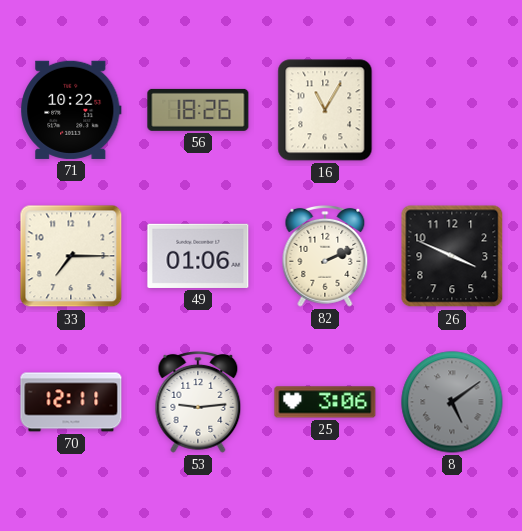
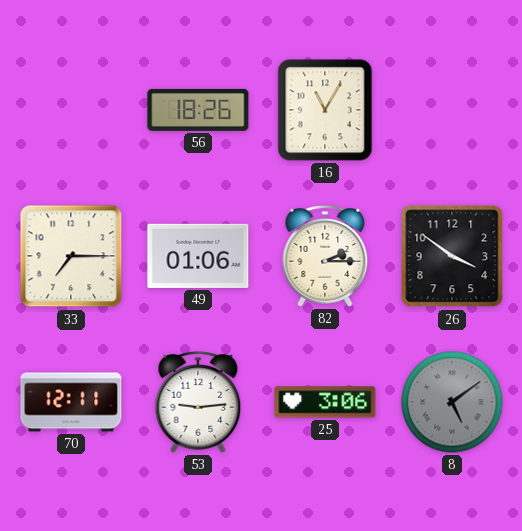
71: 10:22 -> none (71, 110)
82: 2:11 -> 2:15 (325, 257)
26: 3:49 -> 3:51 (452, 256)
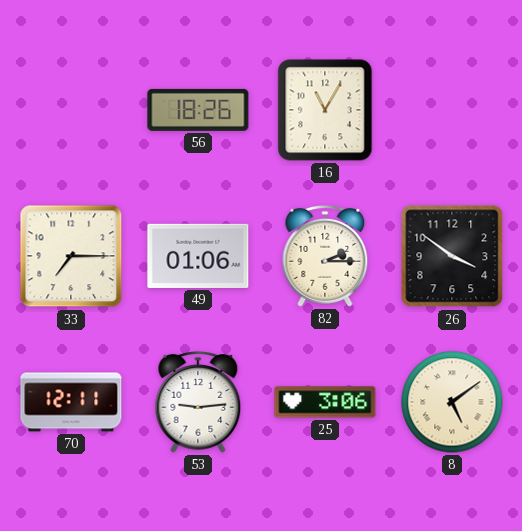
8 dial: grey -> cream (452, 402)
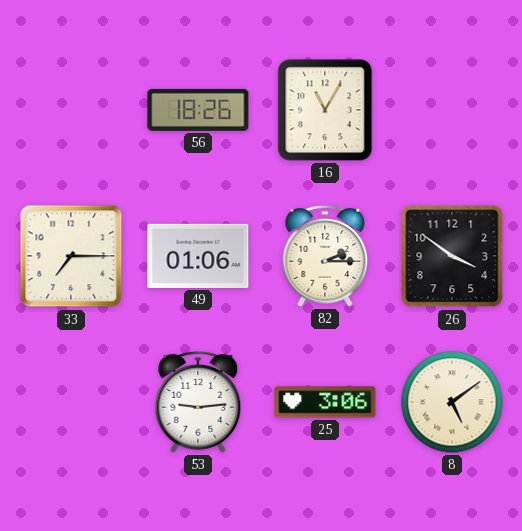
70: 12:11 -> none (71, 402)
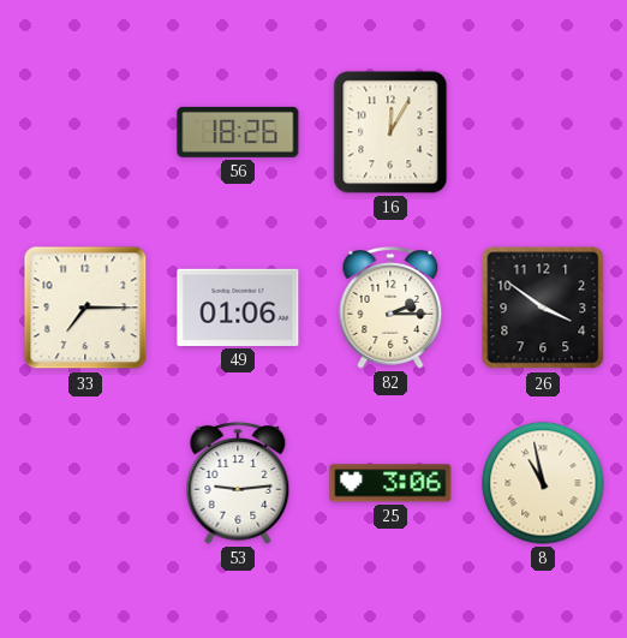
16: 11:05 -> 12:05 (390, 132)
8: 5:09 -> 10:58 (543, 483)
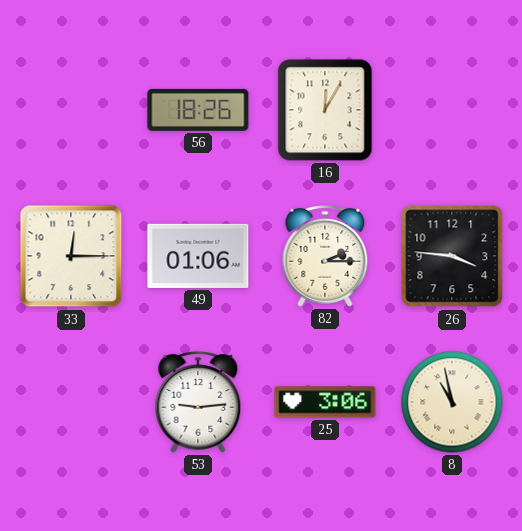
33: 7:15 -> 12:15 (71, 256)
26: 3:51 -> 3:46 (452, 256)
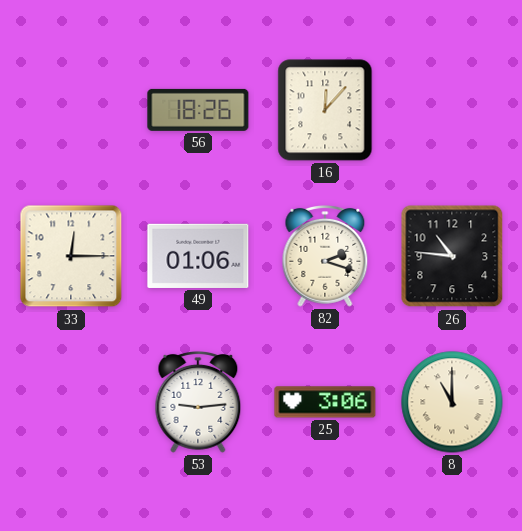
16: 12:05 -> 12:07 (325, 110)
82: 2:15 -> 2:18 (325, 257)
26: 3:46 -> 10:46 (452, 256)
8: 10:58 -> 11:00 (452, 402)
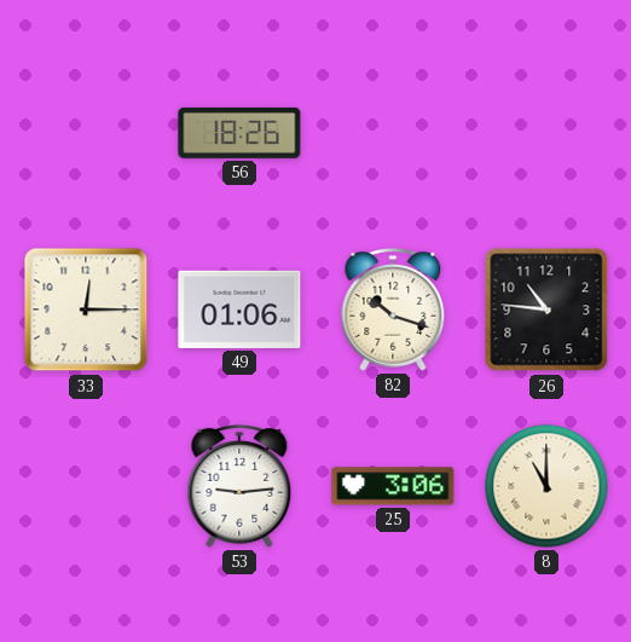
16: 12:07 -> none (325, 110)
82: 2:18 -> 10:18 (393, 311)
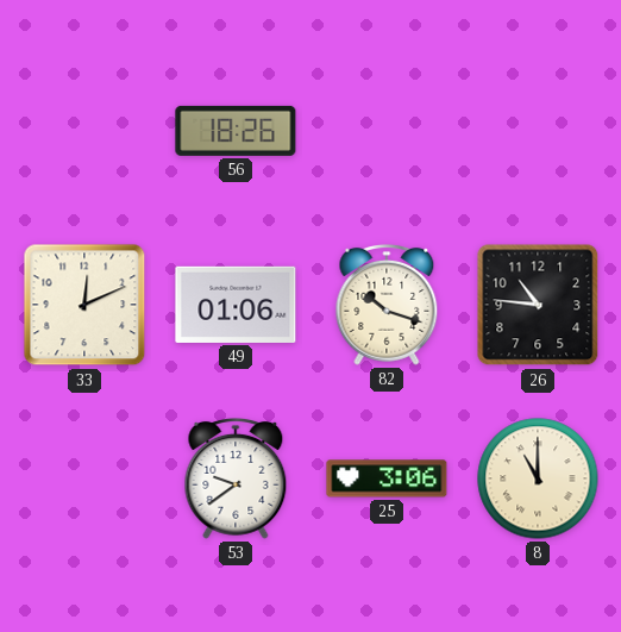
33: 12:15 -> 12:11 (84, 305)
53: 9:14 -> 9:39 (236, 480)
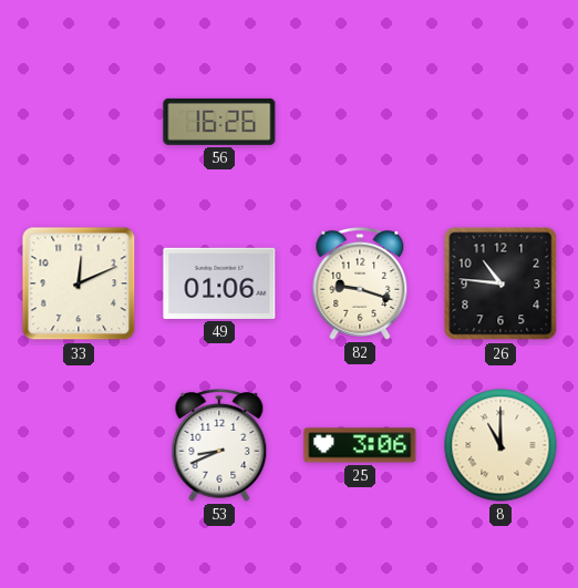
56: 18:26 -> 16:26 (219, 122)
82: 10:18 -> 9:18 (360, 285)
53: 9:39 -> 8:41 (219, 446)
